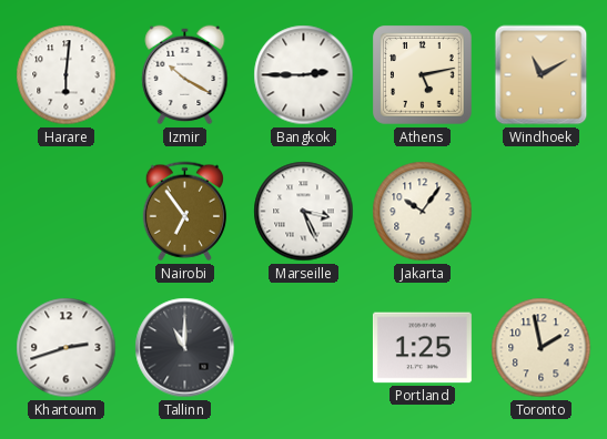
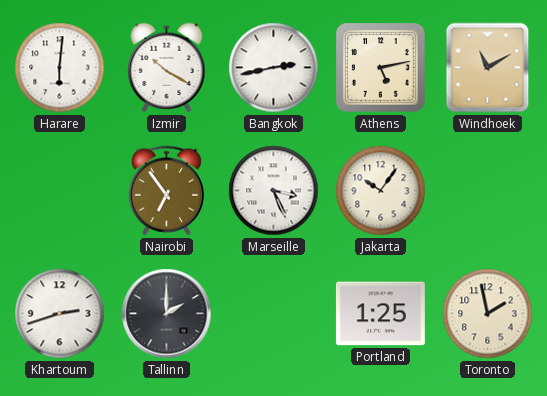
Bangkok: 2:45 -> 2:43 (274, 68)
Tallinn: 11:00 -> 2:00 (167, 314)
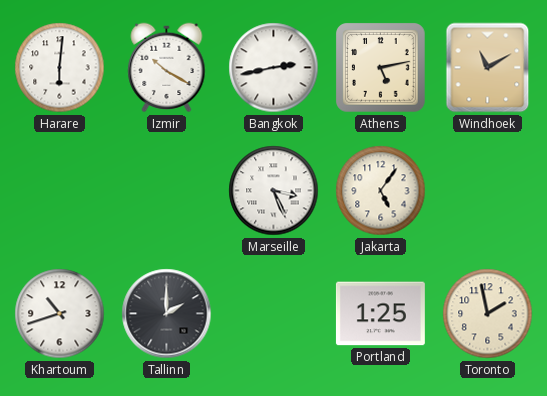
Nairobi: 6:54 -> none (166, 191)
Jakarta: 10:06 -> 5:06 (381, 191)
Khartoum: 2:42 -> 10:42 (60, 314)
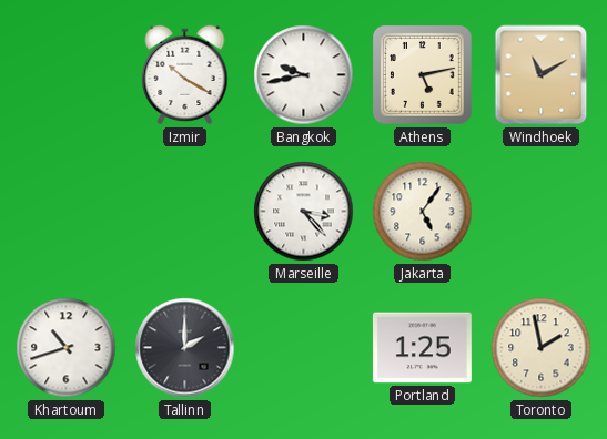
Harare: 6:01 -> none (60, 68)
Bangkok: 2:43 -> 9:43 (304, 75)
Marseille: 3:26 -> 3:23 (304, 212)
